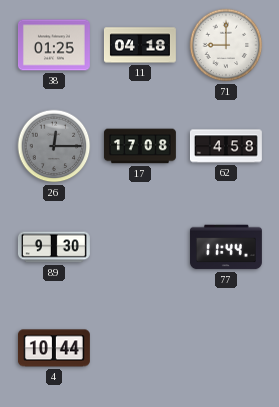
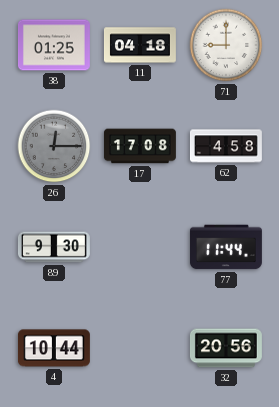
32: none -> 20:56 (226, 348)
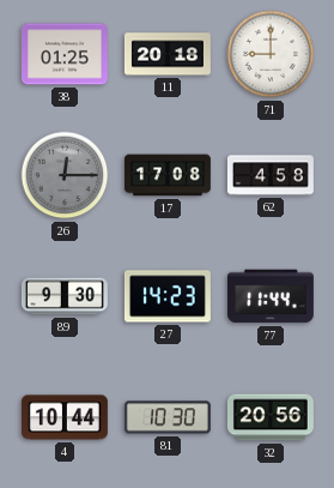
11: 04:18 -> 20:18 (168, 54)
27: none -> 14:23 (168, 296)
81: none -> 10:30 (168, 417)
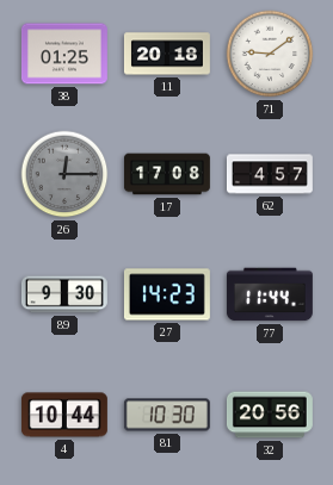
71: 9:00 -> 9:09 (270, 54)
62: 4:58 -> 4:57 (270, 174)
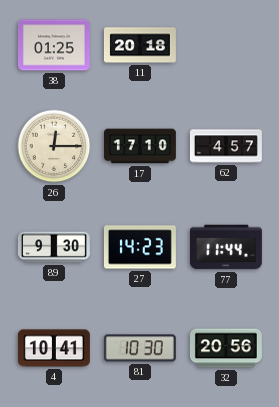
71: 9:09 -> none (270, 54)
26 dial: grey -> cream (54, 146)
17: 17:08 -> 17:10 (140, 146)
4: 10:44 -> 10:41 (54, 348)
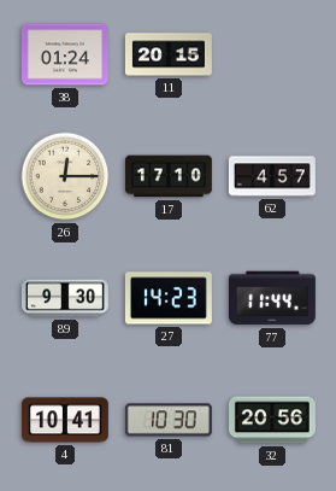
38: 01:25 -> 01:24 (65, 54)
11: 20:18 -> 20:15 (169, 54)
